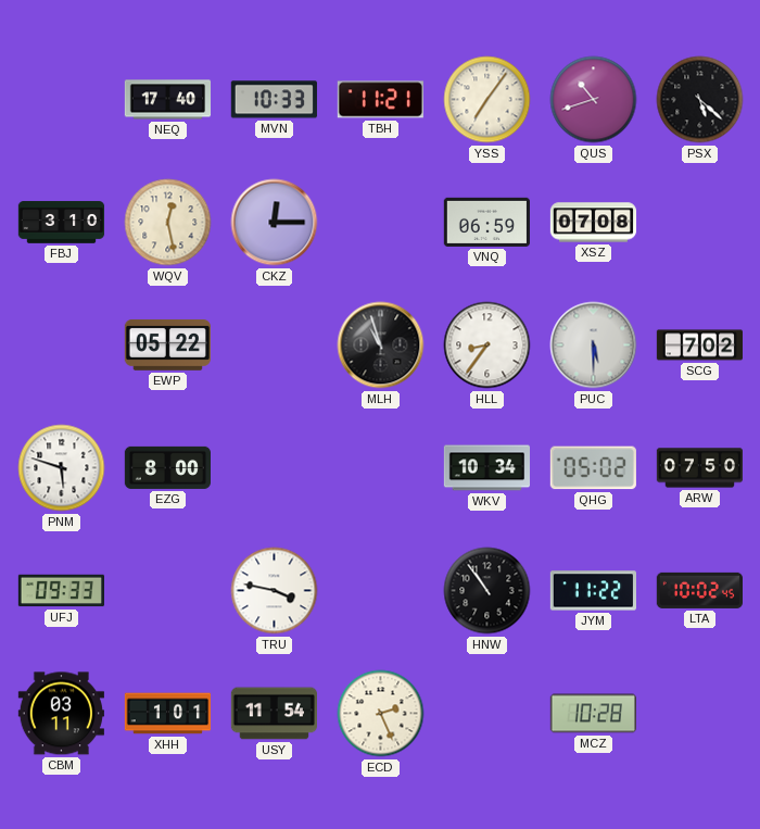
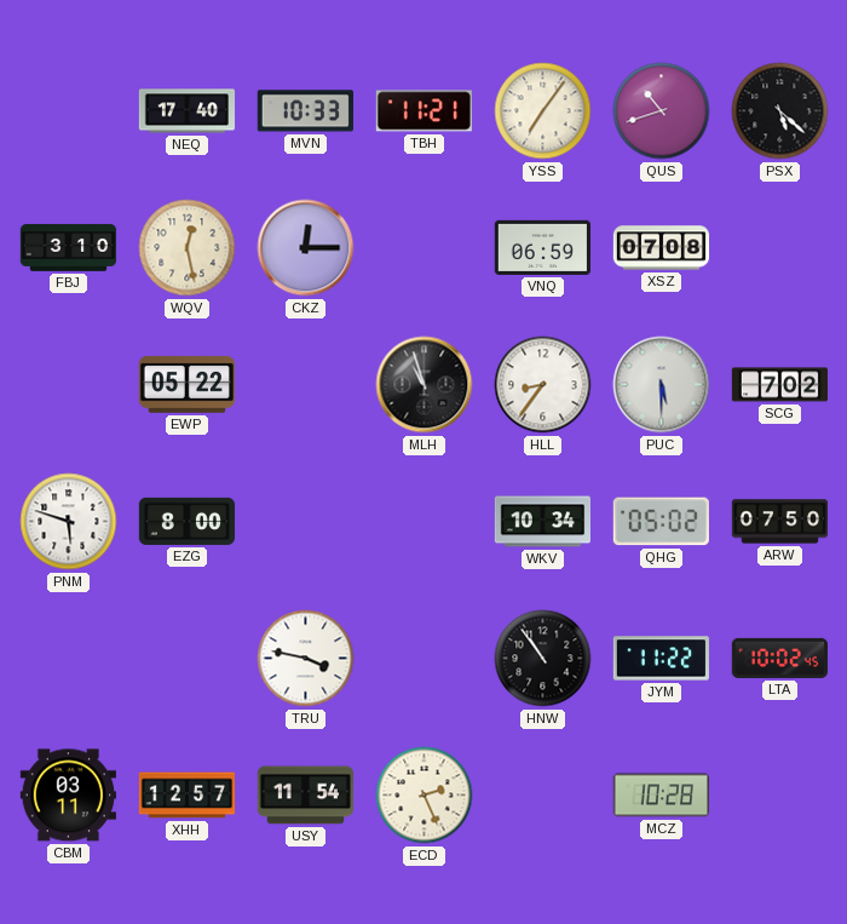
UFJ: 09:33 -> none (61, 591)
XHH: 1:01 -> 12:57 (188, 796)
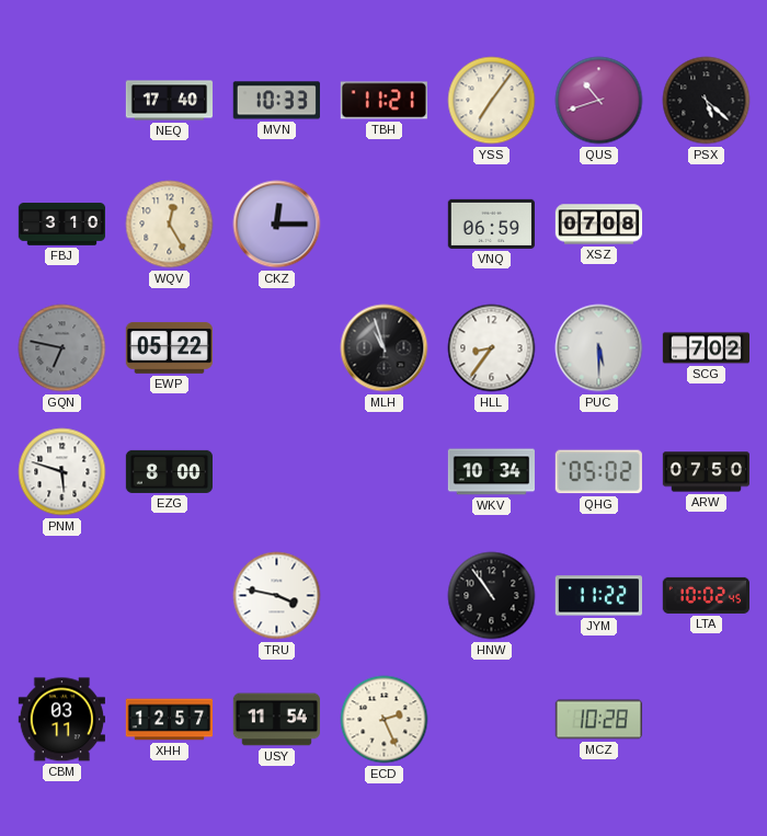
WQV: 12:28 -> 12:25 (170, 225)
GQN: none -> 6:47 (62, 348)
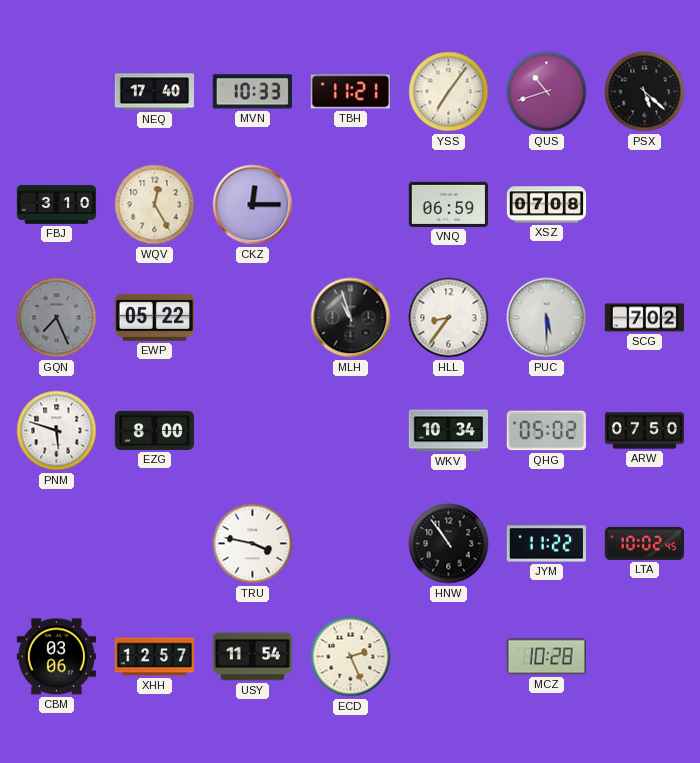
GQN: 6:47 -> 7:26 (57, 318)
CBM: 03:11 -> 03:06 (56, 657)
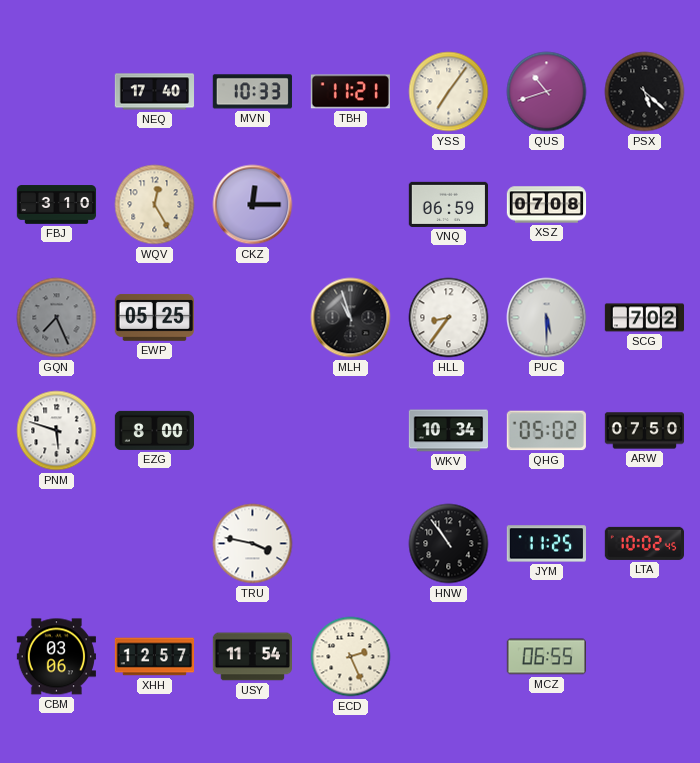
EWP: 05:22 -> 05:25 (154, 317)
JYM: 11:22 -> 11:25 (546, 544)
MCZ: 10:28 -> 06:55 (546, 657)
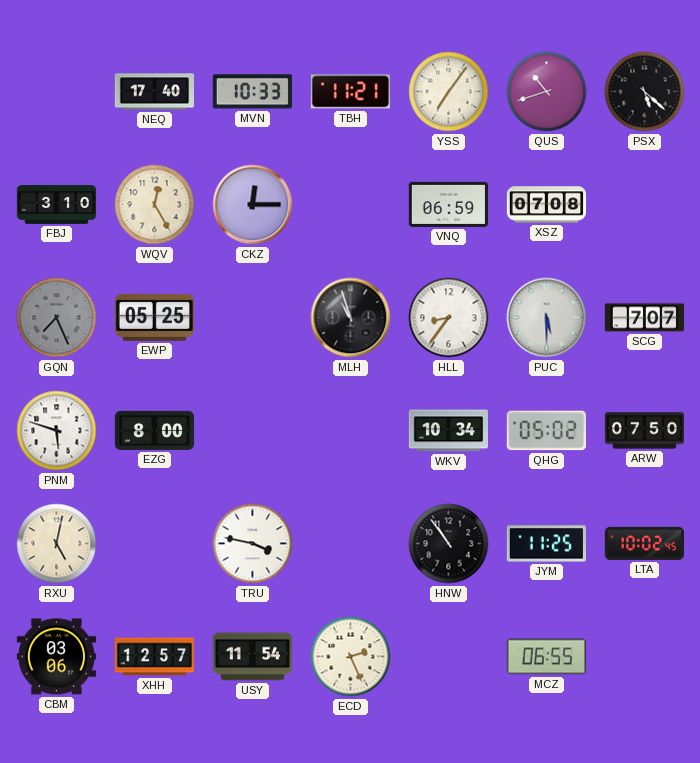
SCG: 7:02 -> 7:07 (644, 318)
RXU: none -> 5:02 (57, 544)
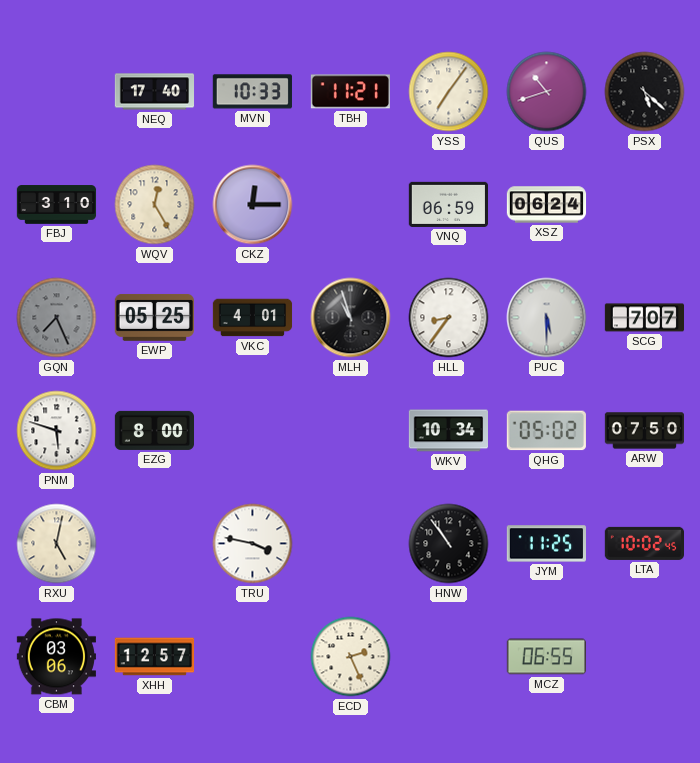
XSZ: 07:08 -> 06:24 (547, 205)
VKC: none -> 4:01 (253, 318)
USY: 11:54 -> none (252, 657)
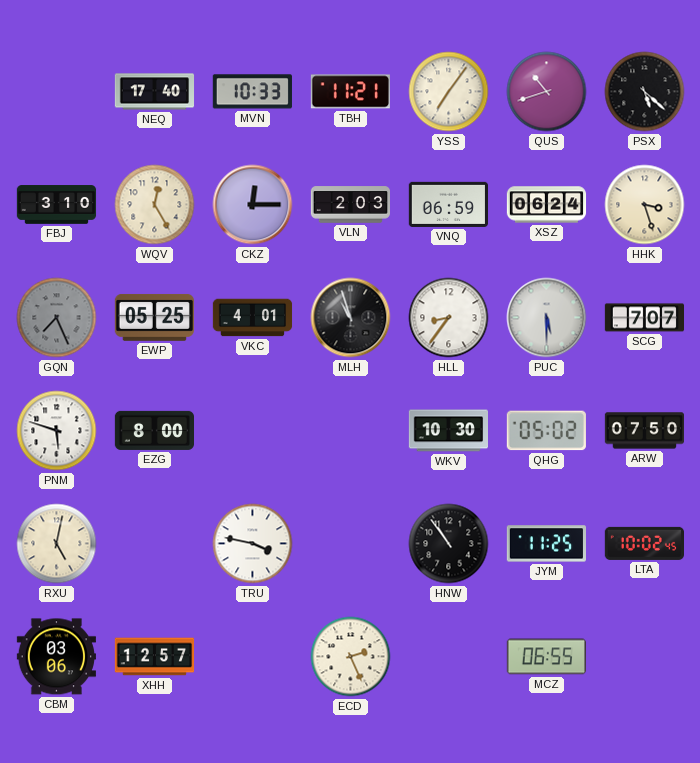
VLN: none -> 2:03 (351, 205)
HHK: none -> 3:27 (645, 205)
WKV: 10:34 -> 10:30 (448, 431)
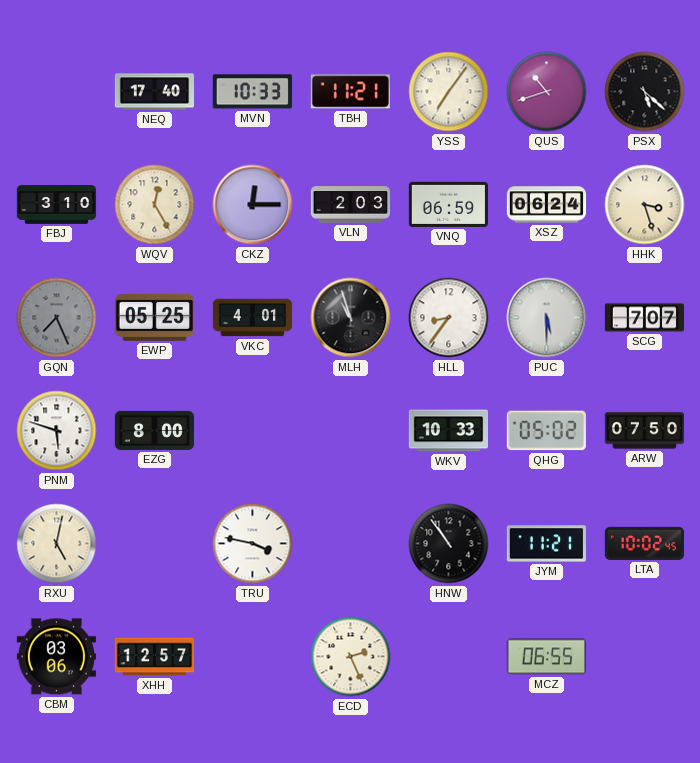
WKV: 10:30 -> 10:33 (448, 431)
JYM: 11:25 -> 11:21 (546, 544)
